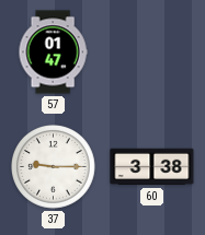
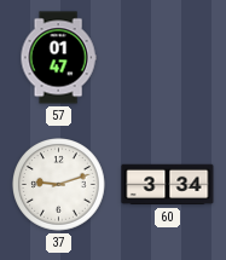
37: 9:15 -> 9:12 (59, 185)
60: 3:38 -> 3:34 (168, 185)
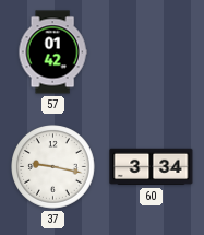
57: 01:47 -> 01:42 (52, 52)
37: 9:12 -> 9:17 (53, 167)
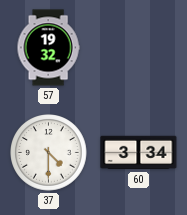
57: 01:42 -> 19:32 (48, 48)
37: 9:17 -> 4:30 (49, 153)
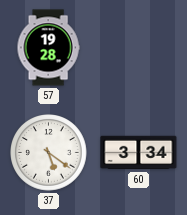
57: 19:32 -> 19:28 (48, 48)
37: 4:30 -> 5:21 (49, 153)
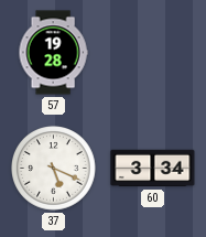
37: 5:21 -> 5:19 (54, 169)
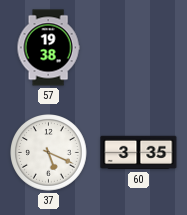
57: 19:28 -> 19:38 (48, 48)
60: 3:34 -> 3:35 (139, 153)
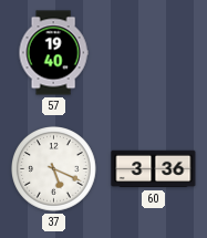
57: 19:38 -> 19:40 (53, 53)
60: 3:35 -> 3:36 (154, 169)
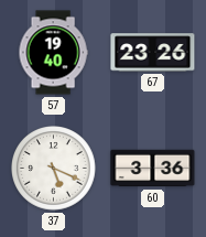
67: none -> 23:26 (153, 53)
